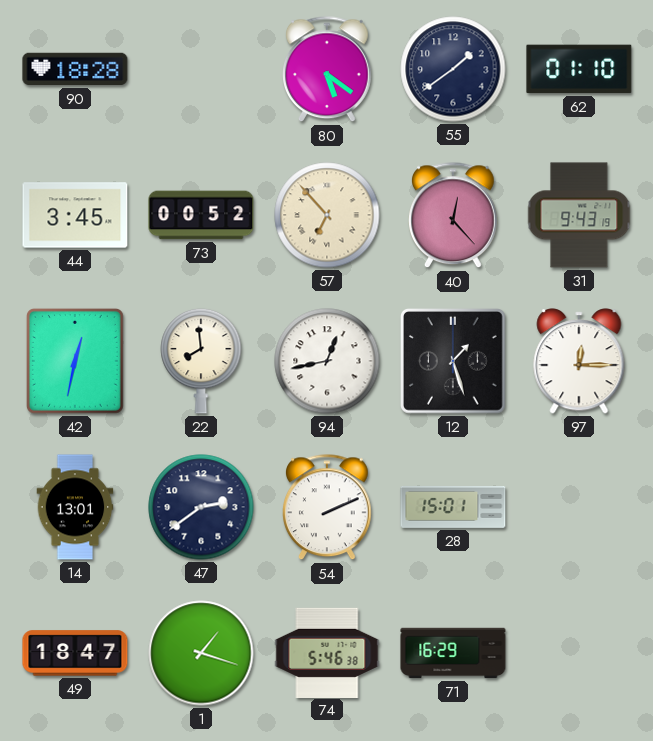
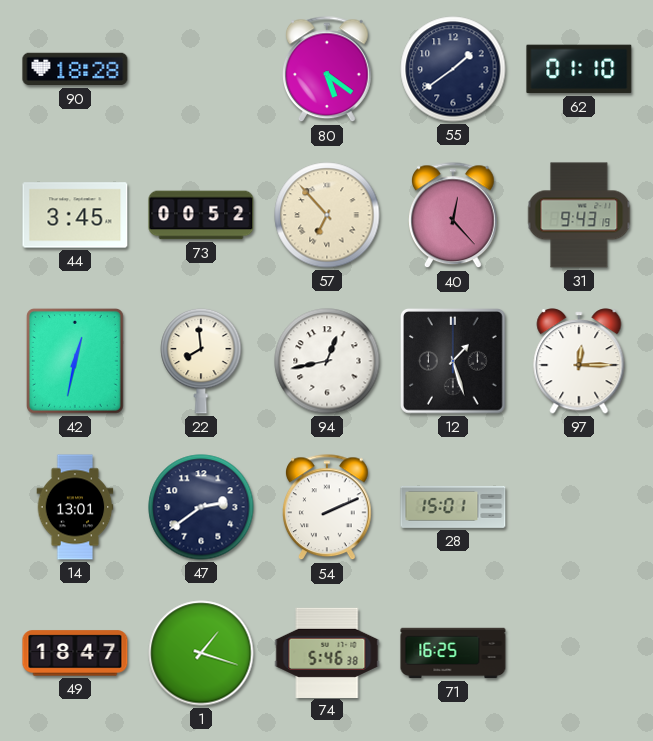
71: 16:29 -> 16:25 (453, 653)
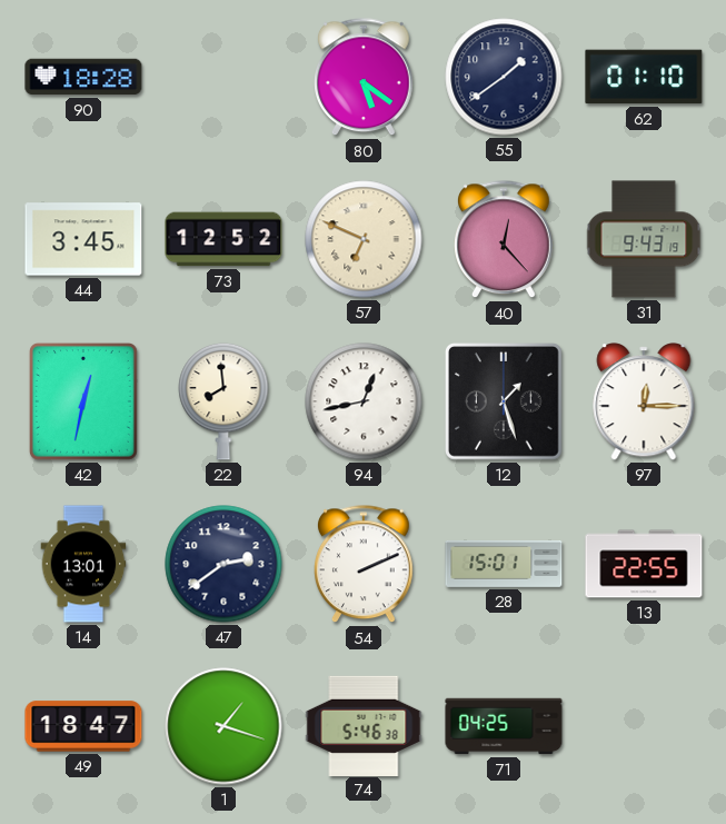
73: 00:52 -> 12:52 (223, 239)
57: 6:53 -> 6:49 (364, 239)
13: none -> 22:55 (644, 564)
71: 16:25 -> 04:25 (504, 726)
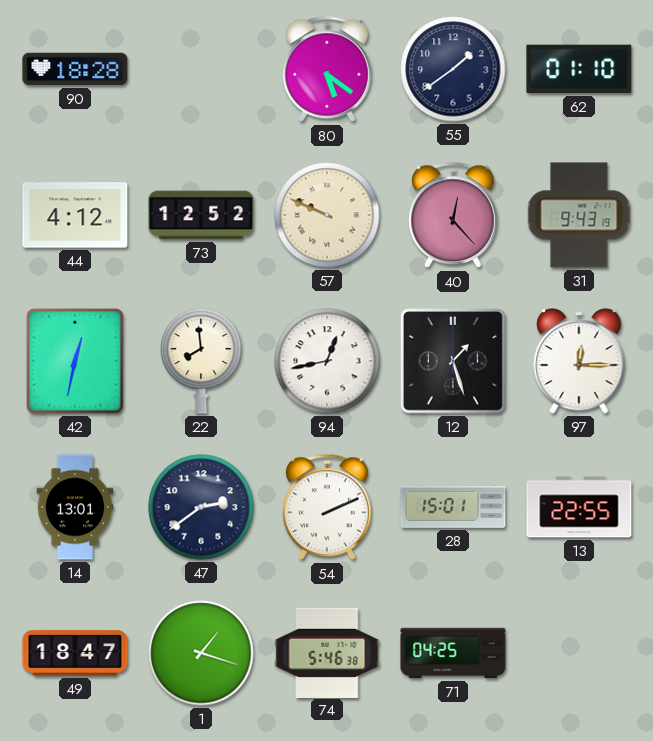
44: 3:45 -> 4:12 (75, 215)
57: 6:49 -> 9:49 (327, 215)
